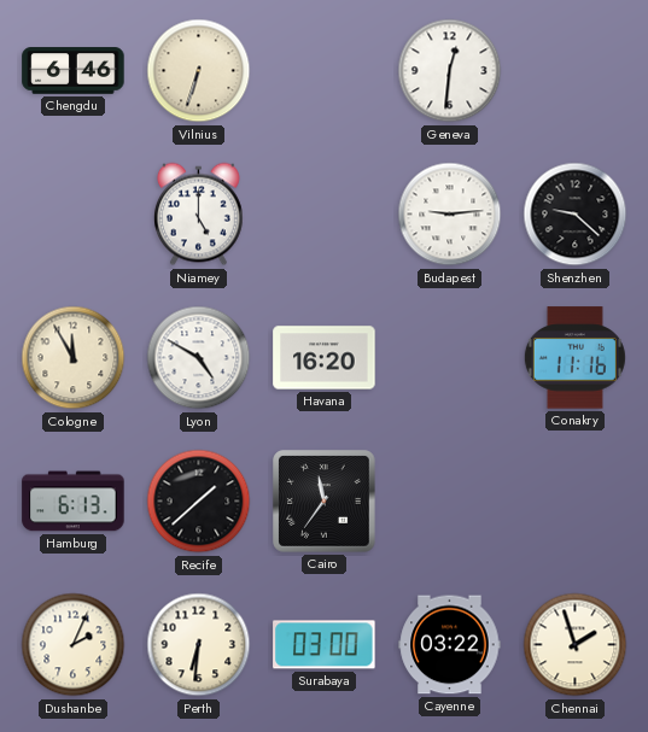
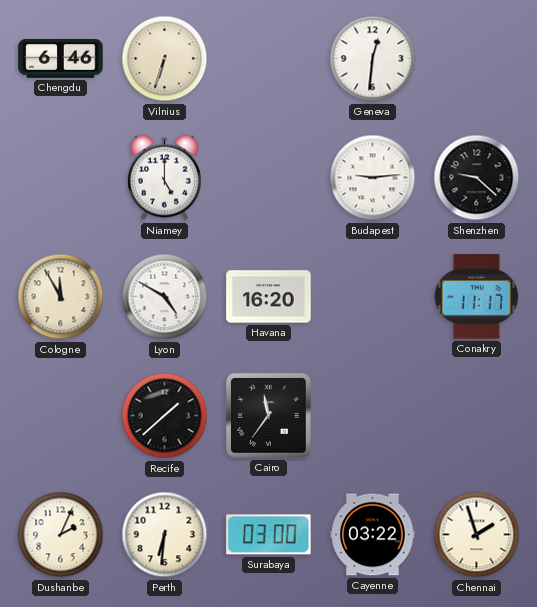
Conakry: 11:16 -> 11:17 (476, 297)
Hamburg: 6:13 -> none (74, 502)
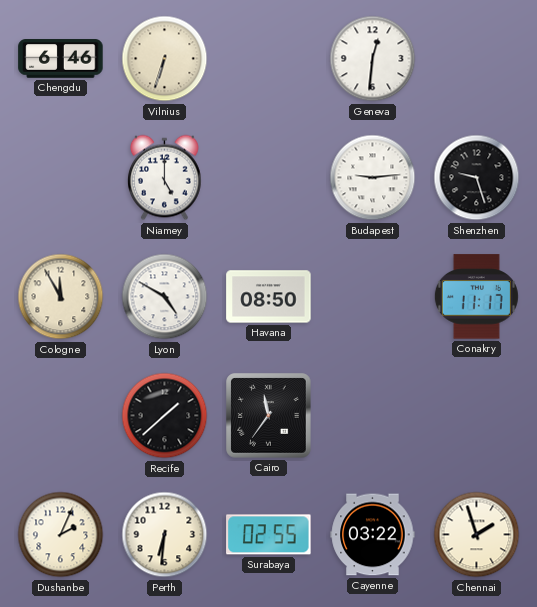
Shenzhen: 9:22 -> 9:27 (477, 178)
Havana: 16:20 -> 08:50 (269, 297)
Surabaya: 03:00 -> 02:55 (269, 535)
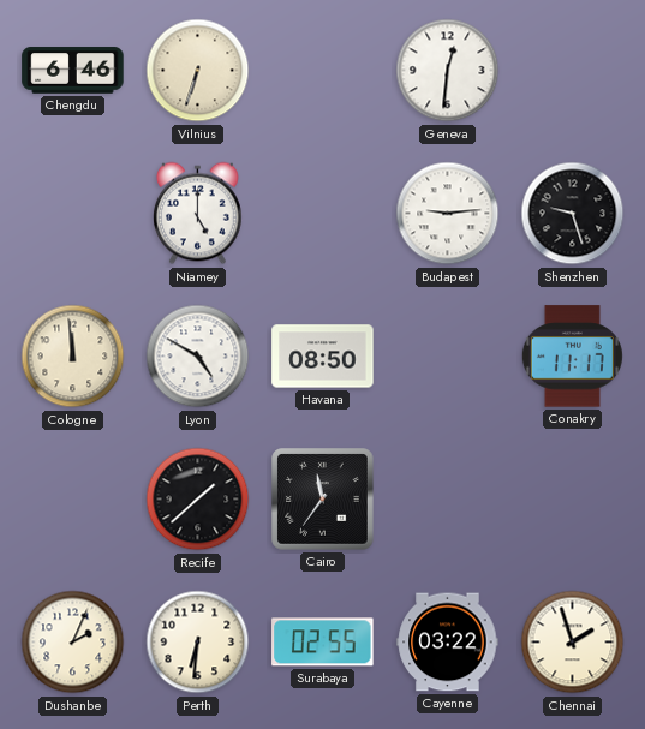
Cologne: 11:55 -> 11:59 (73, 357)
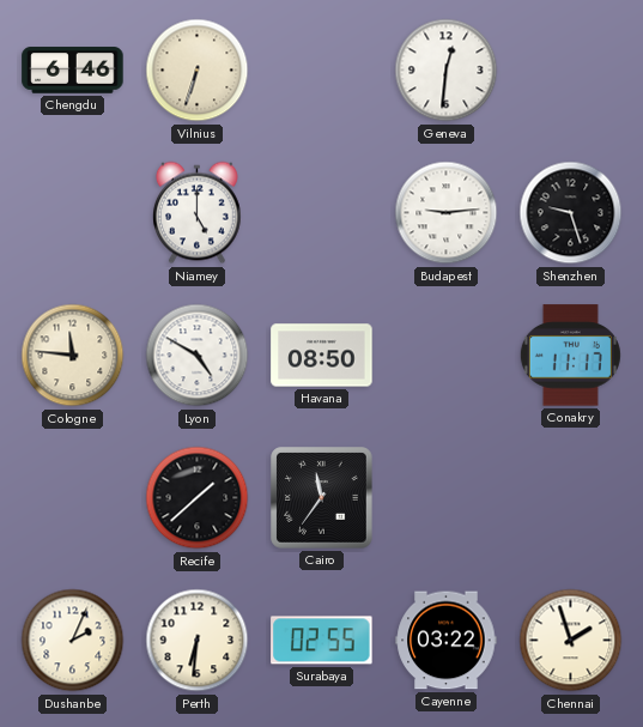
Cologne: 11:59 -> 11:46 (73, 356)
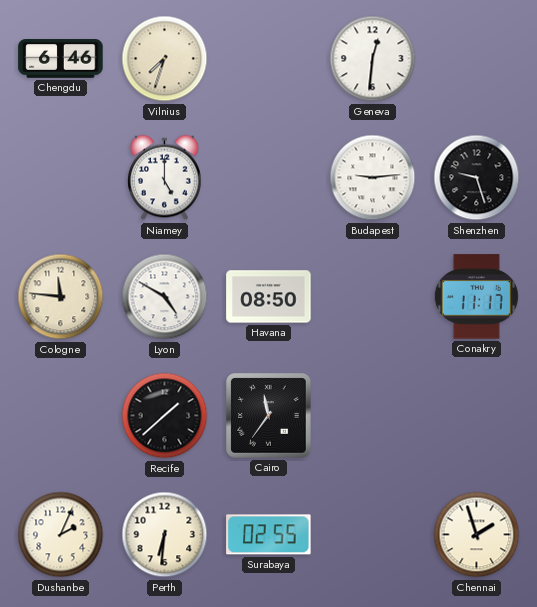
Vilnius: 6:33 -> 7:33 (165, 59)
Cayenne: 03:22 -> none (447, 641)
